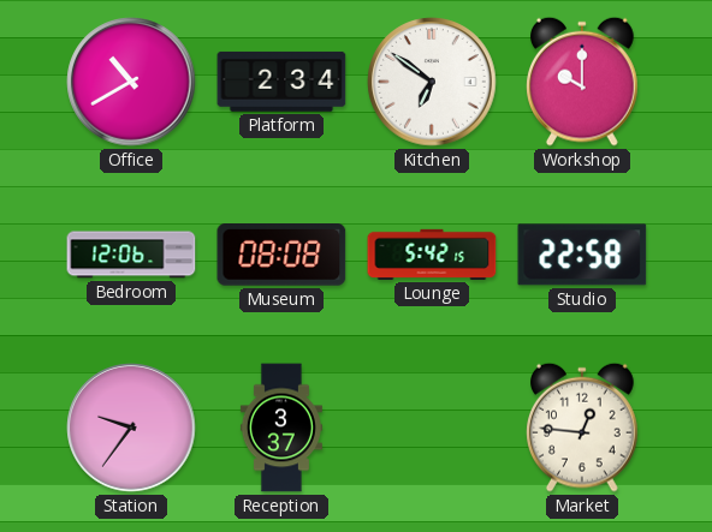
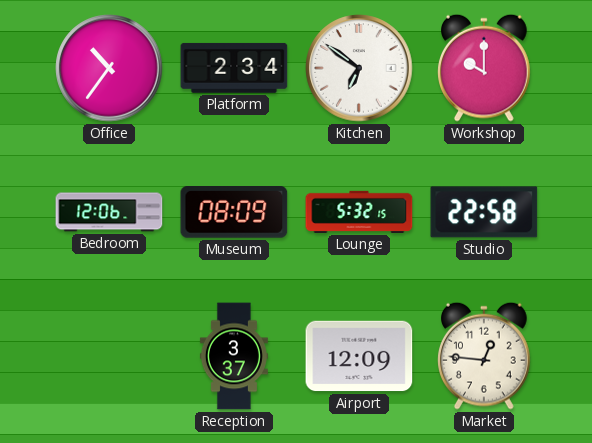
Office: 10:40 -> 10:36 (109, 68)
Museum: 08:08 -> 08:09 (234, 213)
Lounge: 5:42 -> 5:32 (359, 212)
Station: 9:36 -> none (131, 428)
Airport: none -> 12:09 (359, 356)
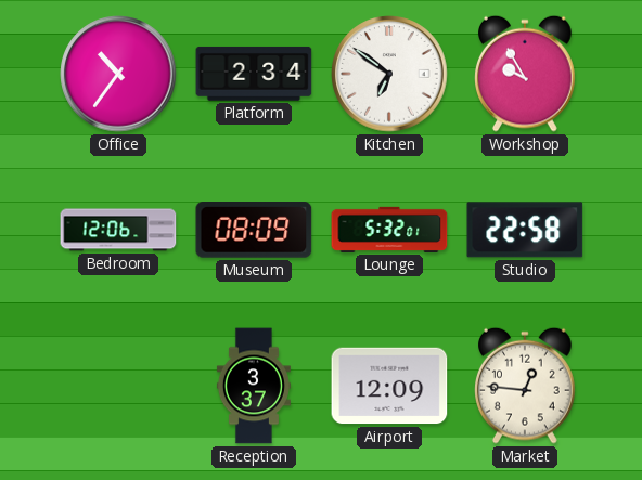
Workshop: 10:00 -> 9:55 (526, 74)
Lounge: 5:32:15 -> 5:32:01 (389, 230)
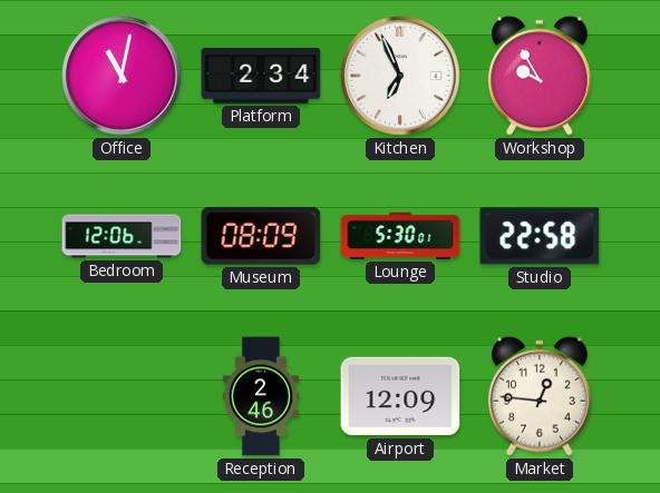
Office: 10:36 -> 11:02 (122, 76)
Kitchen: 6:51 -> 6:56 (400, 76)
Lounge: 5:32 -> 5:30 (400, 236)
Reception: 3:37 -> 2:46 (261, 396)
